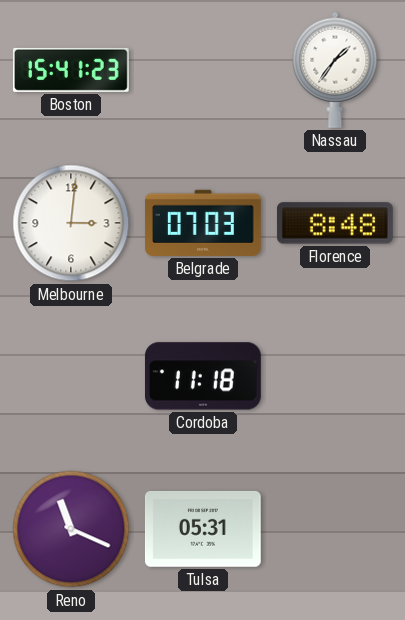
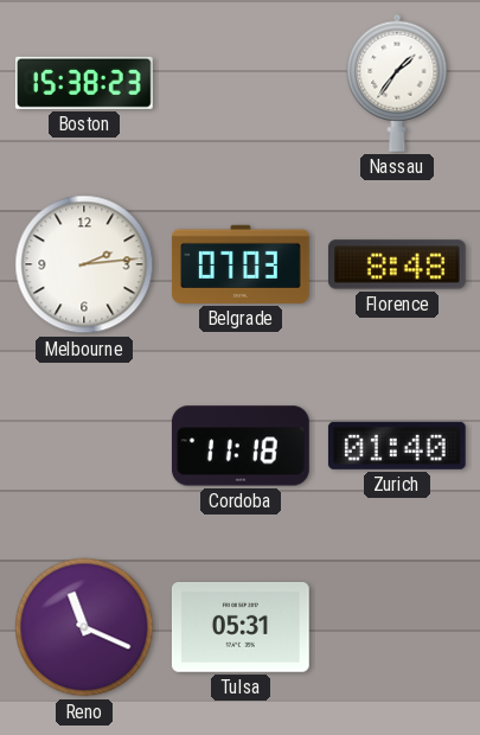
Boston: 15:41 -> 15:38 (84, 83)
Melbourne: 3:01 -> 2:14 (84, 264)
Zurich: none -> 01:40 (397, 446)
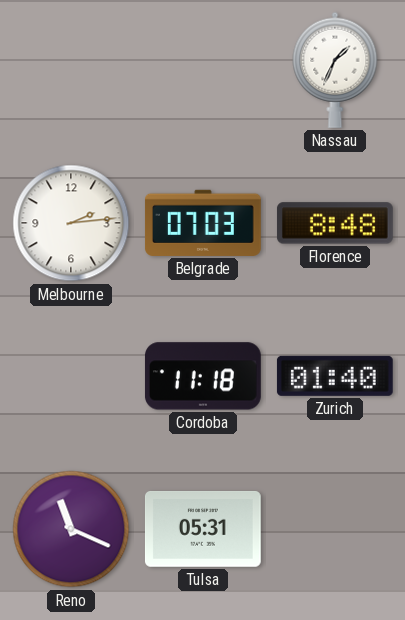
Boston: 15:38 -> none (84, 83)
Nassau: 1:36 -> 1:34 (335, 70)
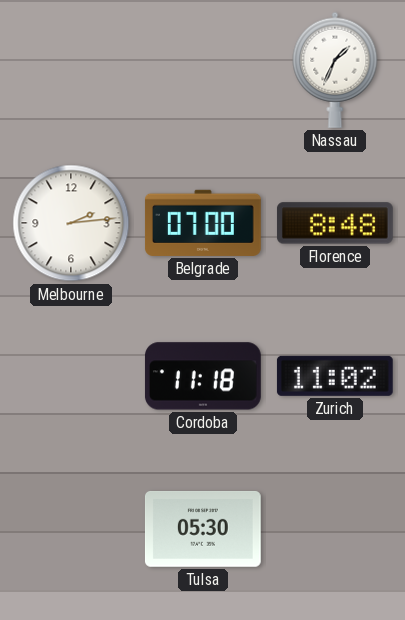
Belgrade: 07:03 -> 07:00 (203, 223)
Zurich: 01:40 -> 11:02 (335, 376)
Reno: 11:19 -> none (71, 529)
Tulsa: 05:31 -> 05:30 (203, 529)
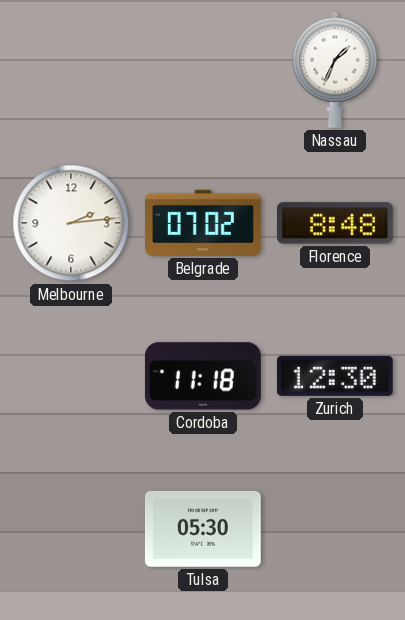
Belgrade: 07:00 -> 07:02 (203, 223)
Zurich: 11:02 -> 12:30 (335, 376)
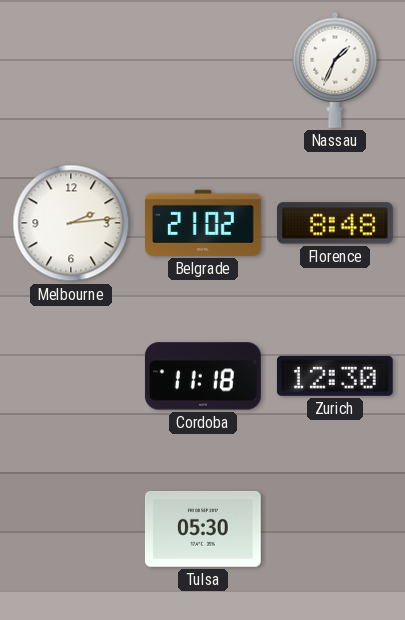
Belgrade: 07:02 -> 21:02 (203, 223)
